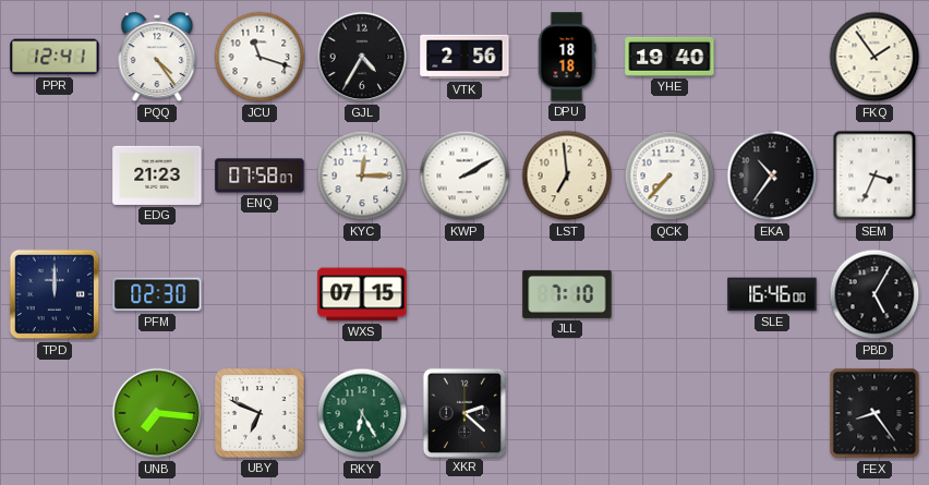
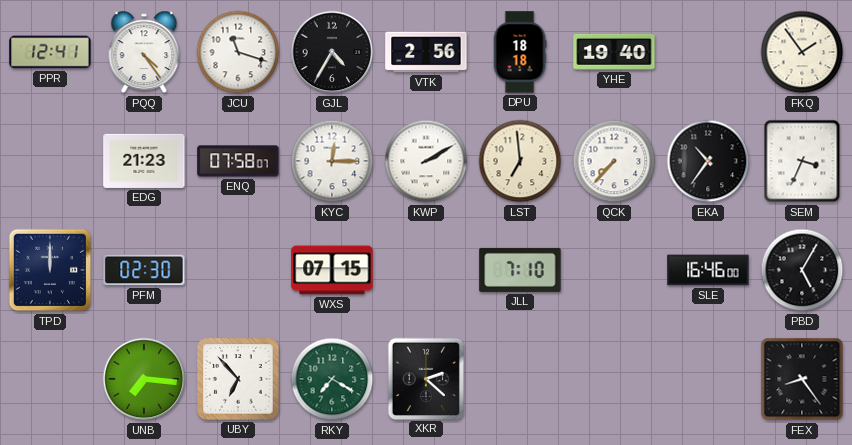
UBY: 6:49 -> 6:53 (238, 379)
RKY: 6:25 -> 7:20 (332, 379)
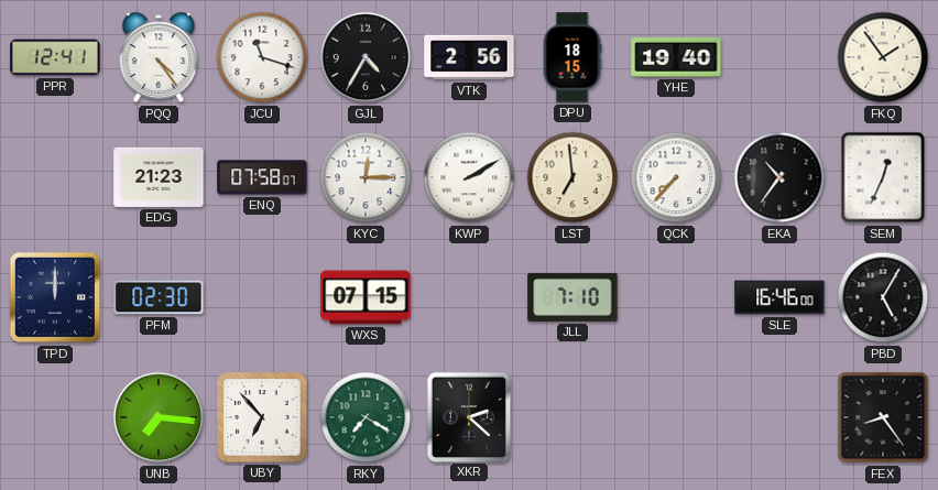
DPU: 18:18 -> 18:15 (572, 57)
SEM: 3:34 -> 12:34 (883, 177)
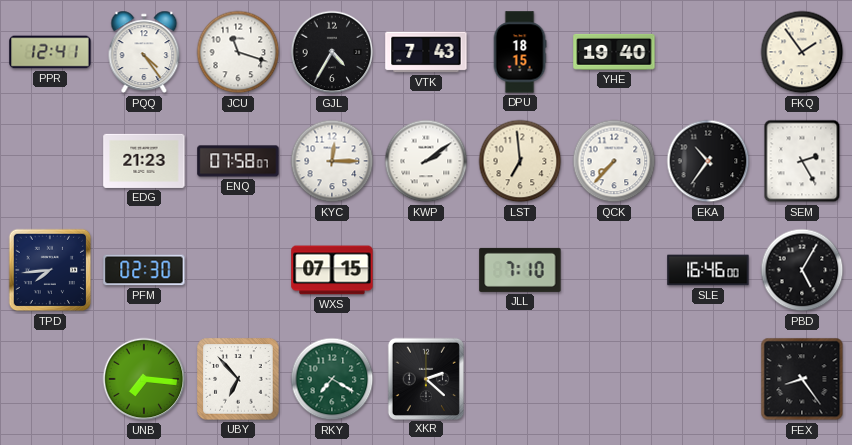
VTK: 2:56 -> 7:43 (426, 52)
KWP: 2:10 -> 2:09 (426, 161)
SEM: 12:34 -> 2:25 (802, 161)
TPD: 12:00 -> 7:44 (50, 270)
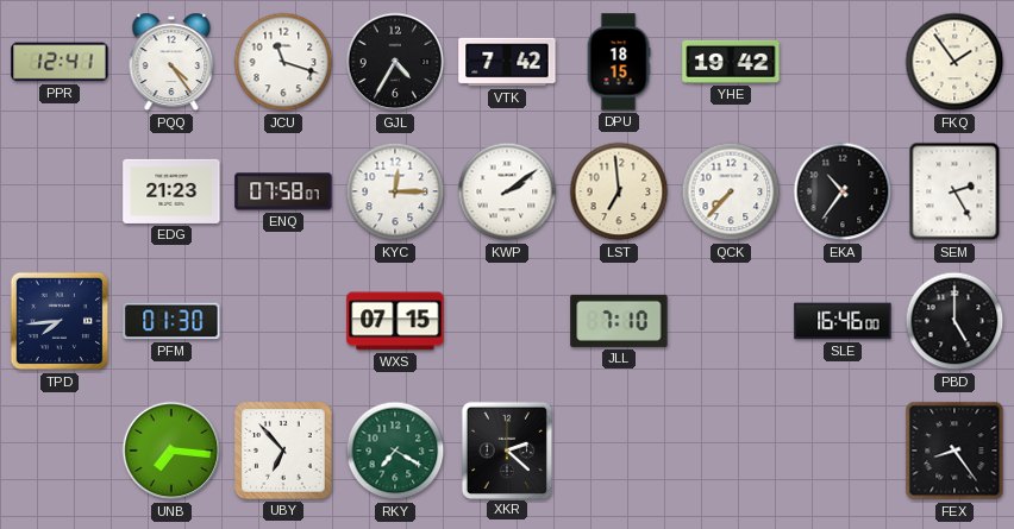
VTK: 7:43 -> 7:42 (507, 62)
YHE: 19:40 -> 19:42 (731, 62)
PFM: 02:30 -> 01:30 (171, 321)
PBD: 5:05 -> 5:00 (954, 321)
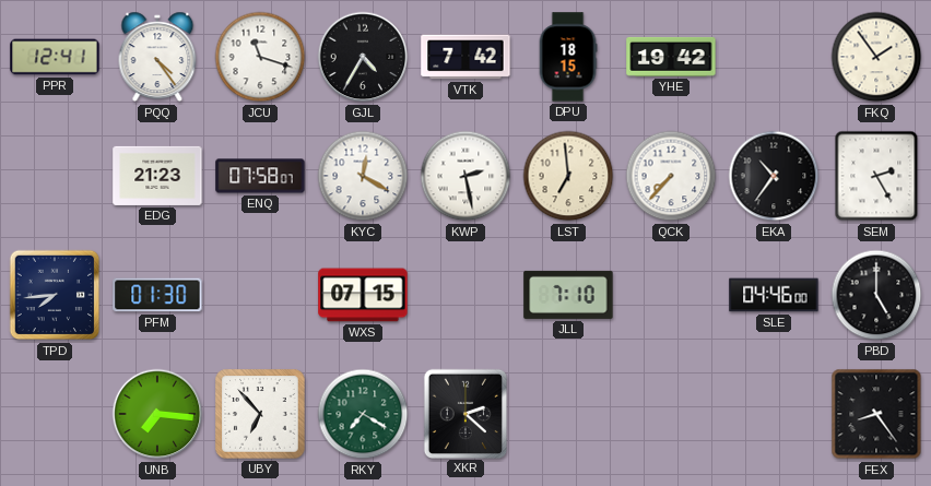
KYC: 12:15 -> 12:20 (363, 176)
KWP: 2:09 -> 2:28 (465, 176)
SLE: 16:46 -> 04:46 (774, 295)
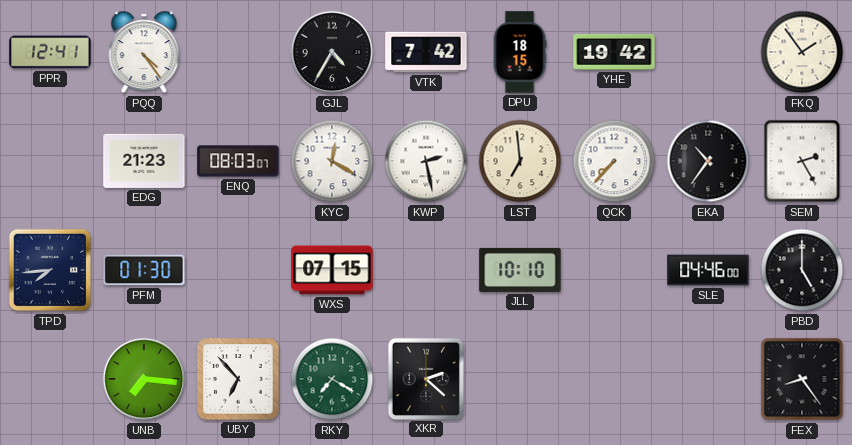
JCU: 11:18 -> none (260, 57)
ENQ: 07:58 -> 08:03 (238, 161)
JLL: 7:10 -> 10:10 (520, 270)
